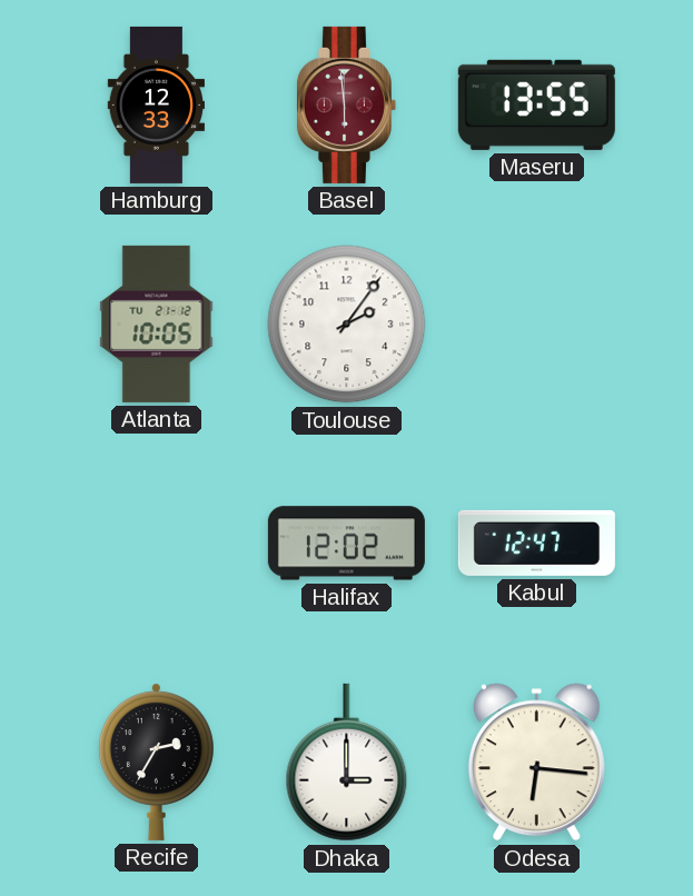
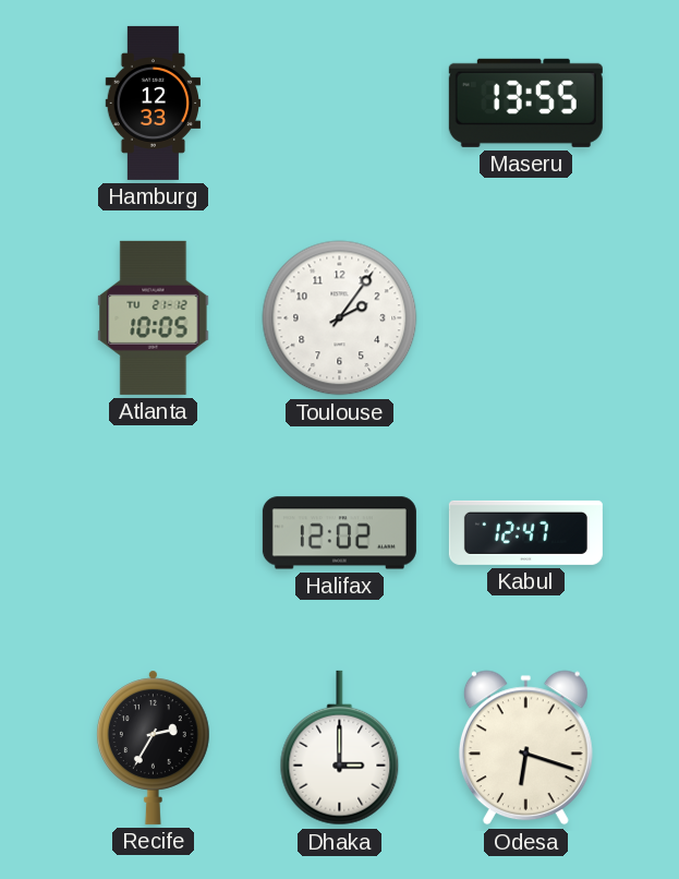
Basel: 5:59 -> none (346, 104)
Odesa: 6:16 -> 6:18 (525, 748)
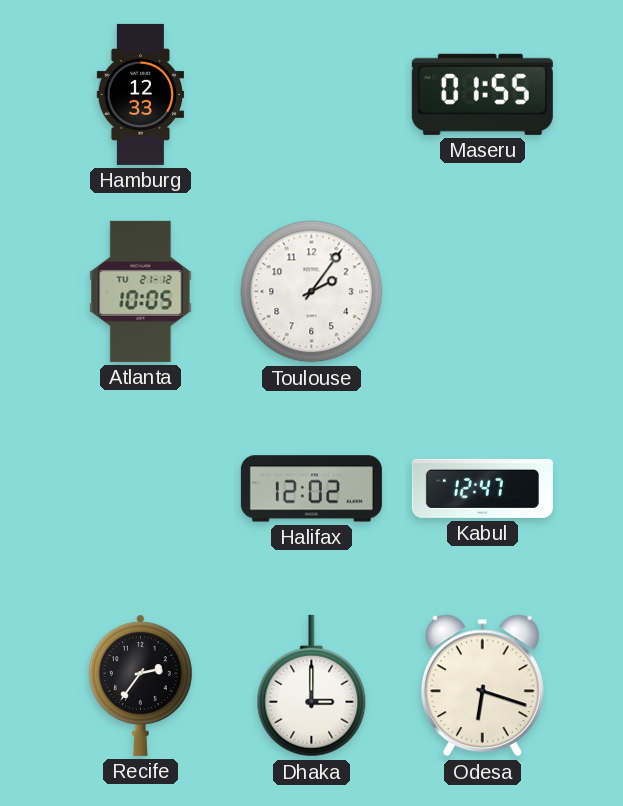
Maseru: 13:55 -> 01:55 (482, 94)
Recife: 2:35 -> 2:36 (140, 685)
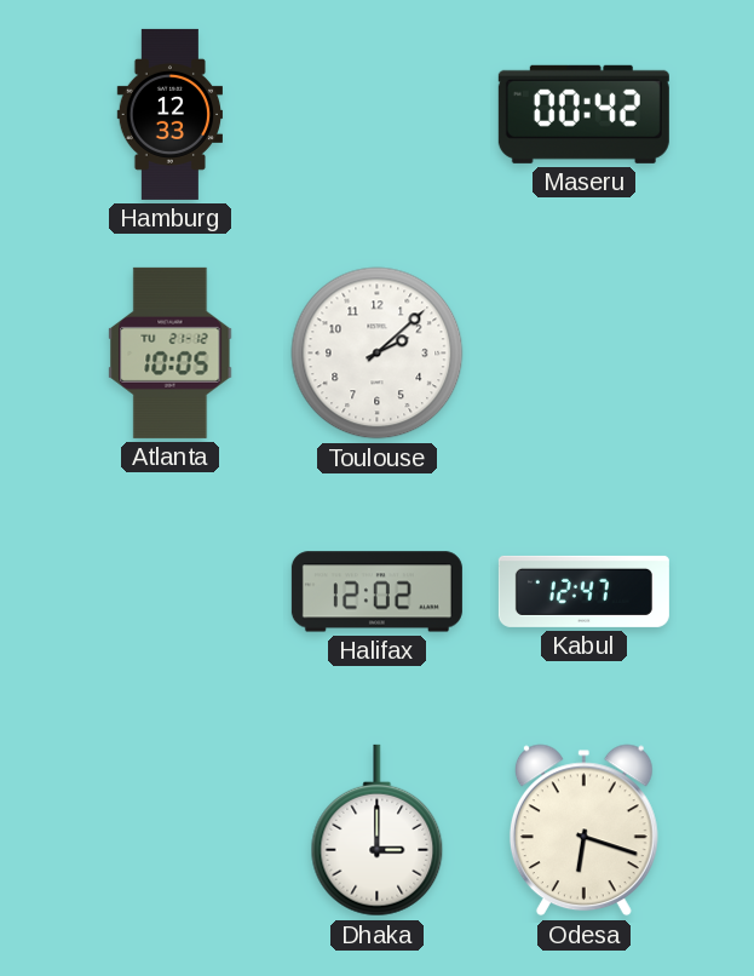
Maseru: 01:55 -> 00:42 (583, 114)
Toulouse: 2:06 -> 2:08 (378, 354)
Recife: 2:36 -> none (140, 685)
